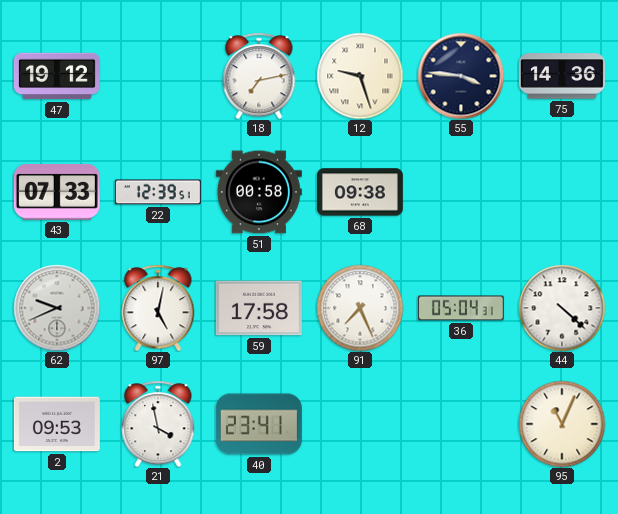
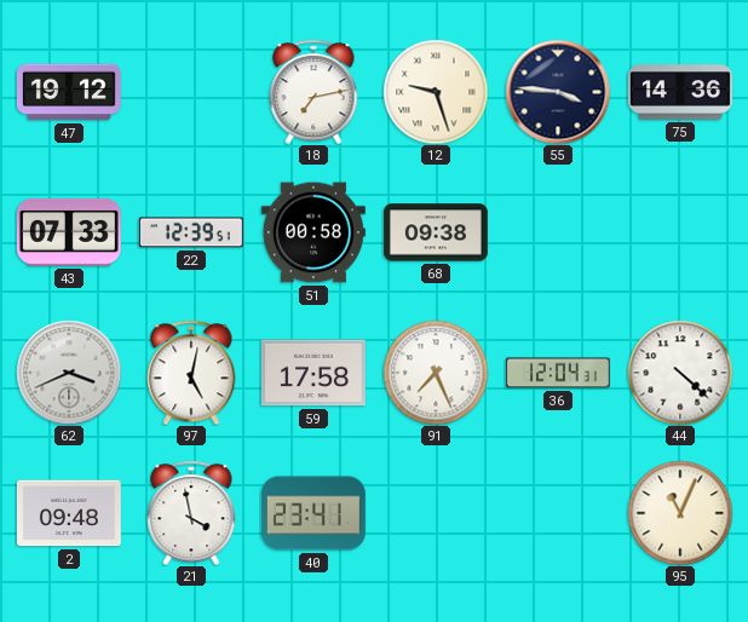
62: 9:41 -> 3:41 (69, 373)
36: 05:04 -> 12:04 (558, 373)
2: 09:53 -> 09:48 (69, 513)
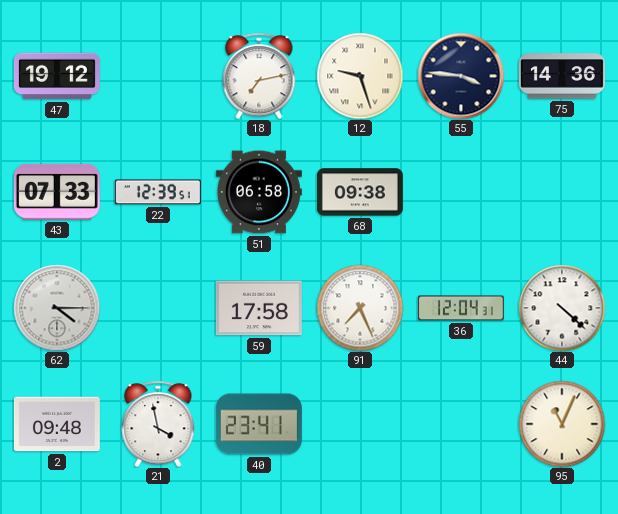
51: 00:58 -> 06:58 (259, 192)
62: 3:41 -> 4:15 (57, 308)
97: 5:02 -> none (191, 373)
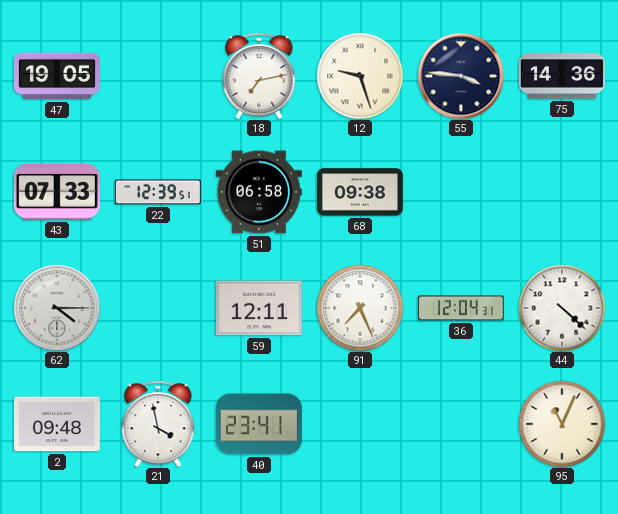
47: 19:12 -> 19:05 (57, 76)
59: 17:58 -> 12:11 (259, 308)
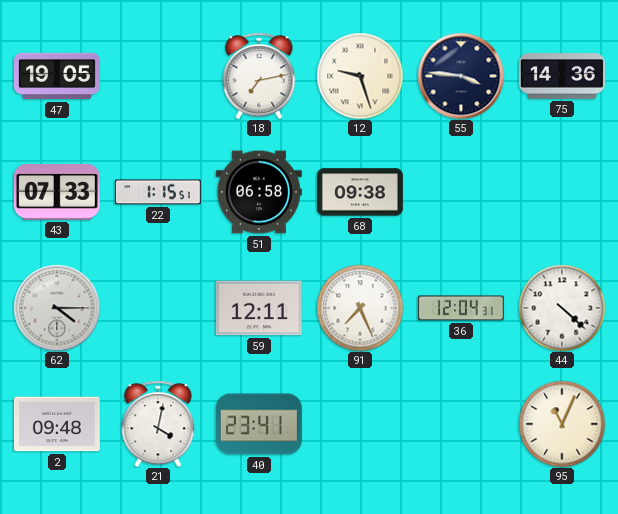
22: 12:39 -> 1:15 (158, 192)
21: 3:58 -> 4:02 (158, 424)
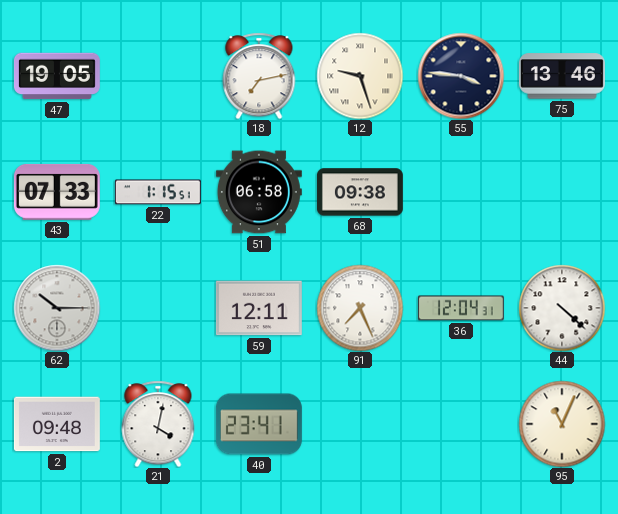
75: 14:36 -> 13:46 (562, 76)
62: 4:15 -> 10:15 (57, 308)
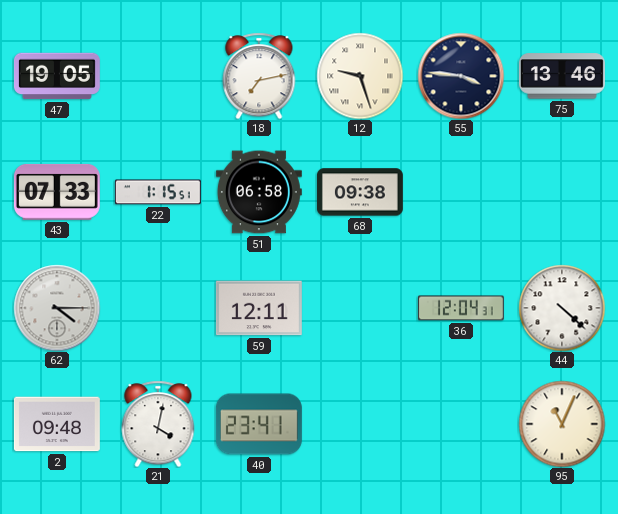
62: 10:15 -> 4:15 (57, 308)
91: 7:26 -> none (360, 308)
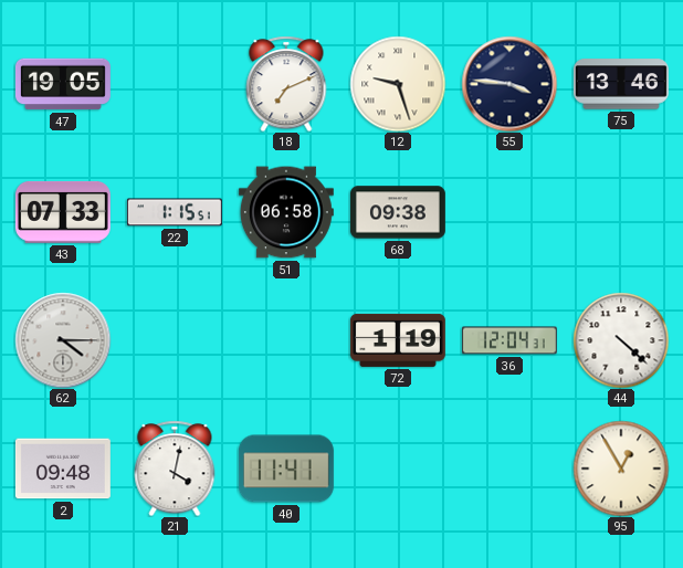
18: 7:13 -> 7:11 (286, 84)
59: 12:11 -> none (259, 308)
72: none -> 1:19 (398, 340)
40: 23:41 -> 11:41 (286, 469)
95: 11:04 -> 12:55 (621, 469)
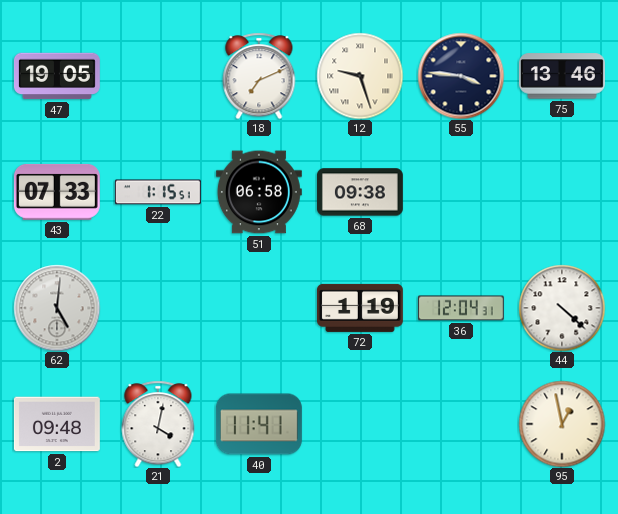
62: 4:15 -> 5:01 (57, 308)
95: 12:55 -> 12:58 (562, 424)
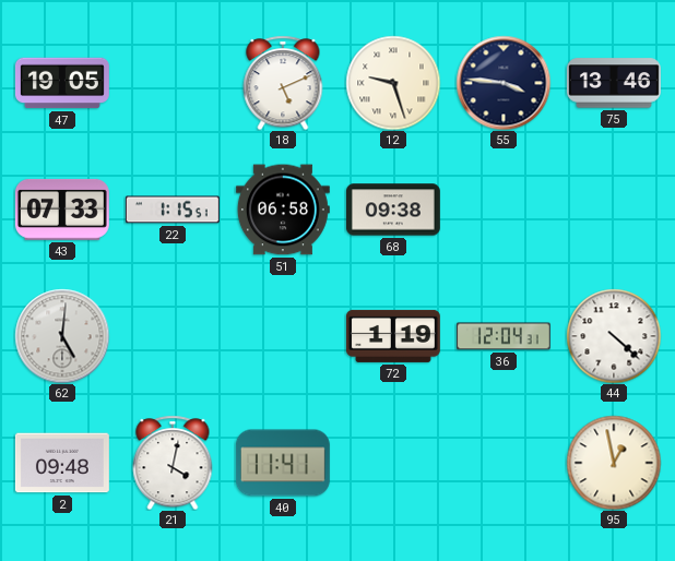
18: 7:11 -> 5:11 (283, 83)
